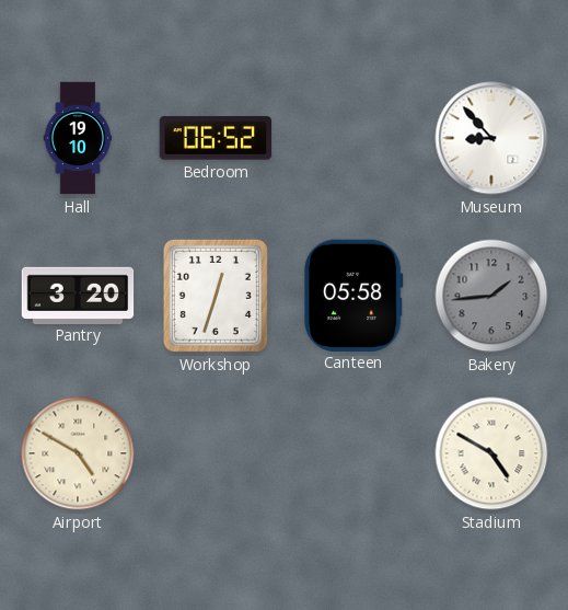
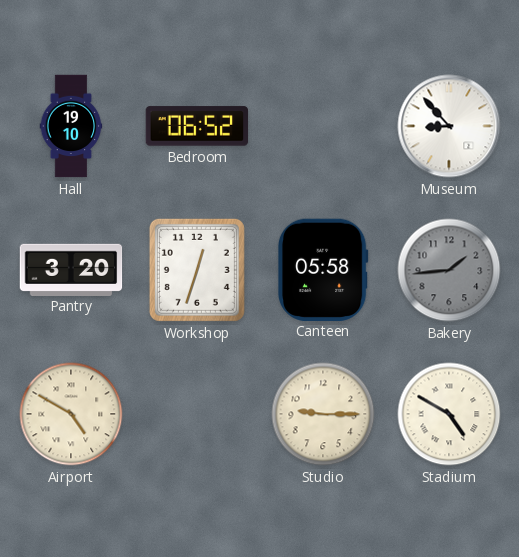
Studio: none -> 9:15 (323, 414)
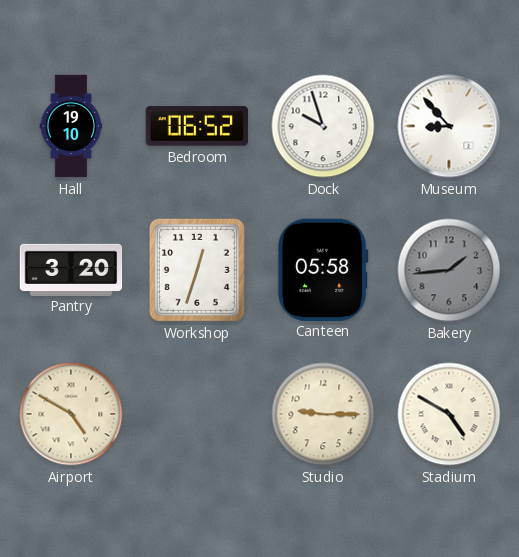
Dock: none -> 9:57 (323, 126)
